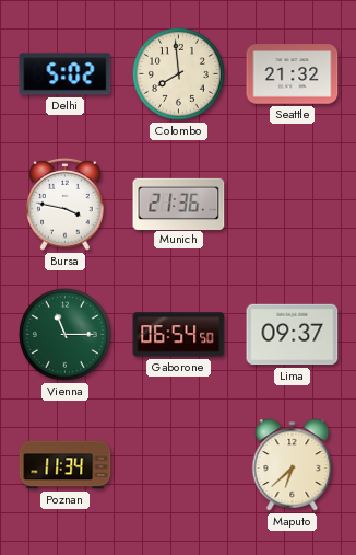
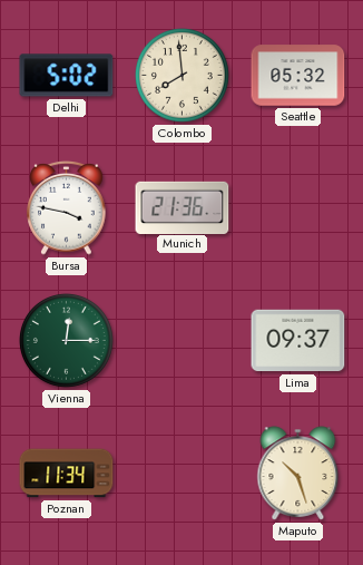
Seattle: 21:32 -> 05:32 (298, 76)
Vienna: 11:15 -> 12:15 (66, 340)
Gaborone: 06:54 -> none (179, 335)
Maputo: 6:38 -> 10:27 (298, 474)
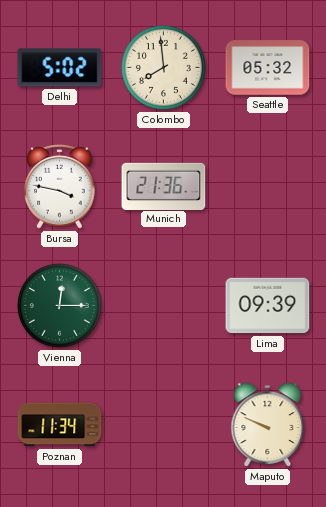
Lima: 09:37 -> 09:39 (268, 306)
Maputo: 10:27 -> 9:49 (268, 425)
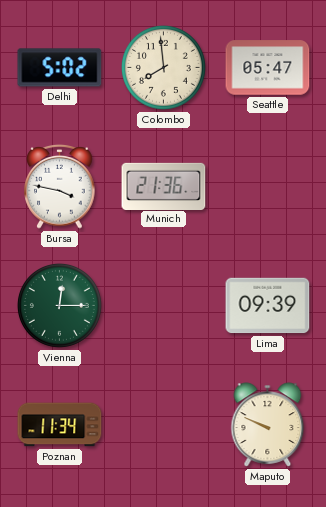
Seattle: 05:32 -> 05:47 (268, 68)
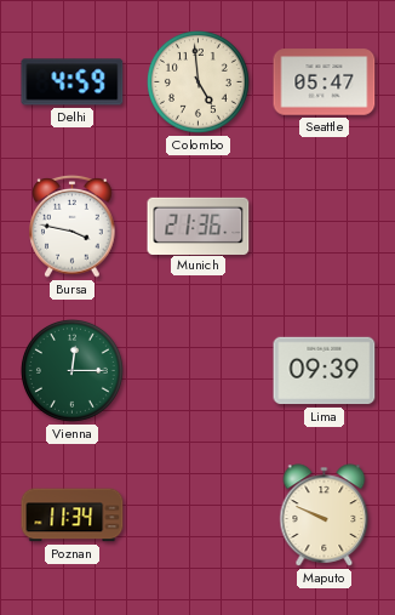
Delhi: 5:02 -> 4:59 (73, 82)
Colombo: 7:59 -> 4:59 (198, 81)
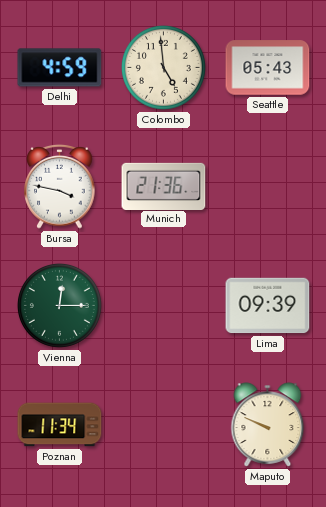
Seattle: 05:47 -> 05:43 (268, 68)
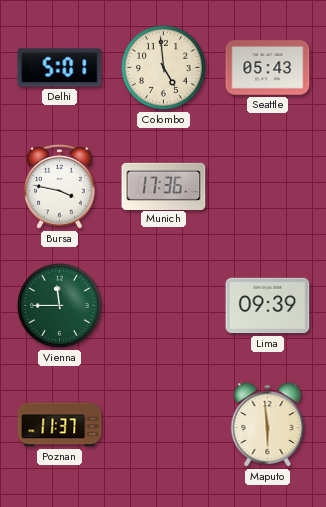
Delhi: 4:59 -> 5:01 (60, 68)
Munich: 21:36 -> 17:36 (164, 186)
Vienna: 12:15 -> 11:45 (59, 305)
Poznan: 11:34 -> 11:37 (60, 425)
Maputo: 9:49 -> 5:59 (268, 425)
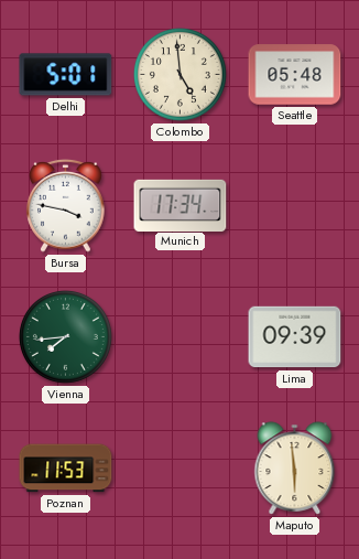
Seattle: 05:43 -> 05:48 (295, 75)
Munich: 17:36 -> 17:34 (181, 205)
Vienna: 11:45 -> 7:44 (65, 336)
Poznan: 11:37 -> 11:53 (66, 469)
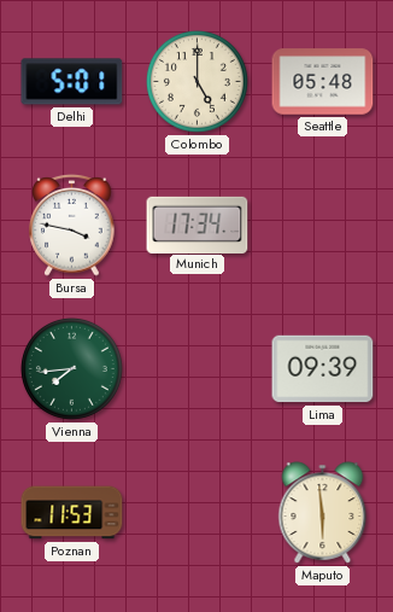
Colombo: 4:59 -> 5:00 (196, 81)
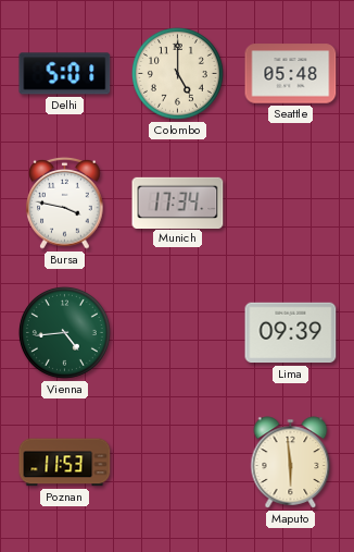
Vienna: 7:44 -> 4:44 (64, 332)
